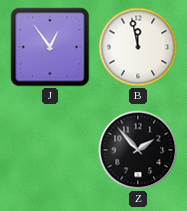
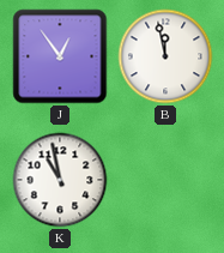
K: none -> 10:58 (60, 180)
Z: 1:53 -> none (138, 150)
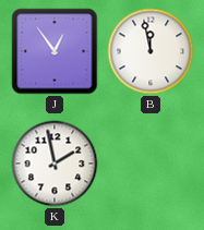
K: 10:58 -> 1:58 (55, 164)
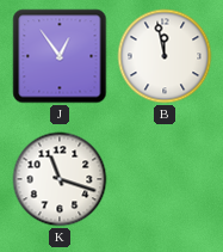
K: 1:58 -> 11:18 (60, 179)
